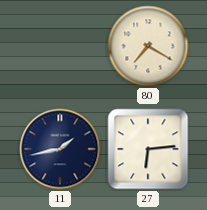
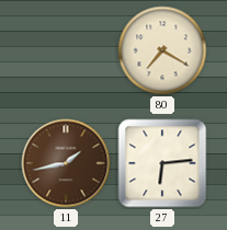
11 dial: navy -> brown (66, 163)
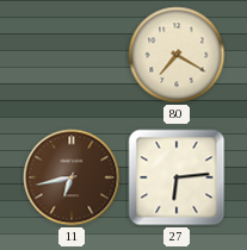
11: 1:43 -> 6:43 (72, 177)
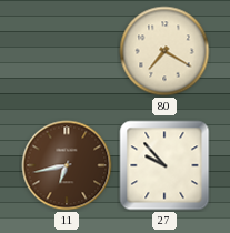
27: 6:14 -> 9:53 (164, 165)
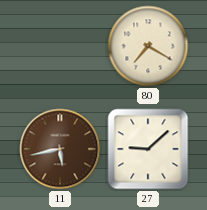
11: 6:43 -> 5:43 (60, 149)
27: 9:53 -> 9:08 (148, 149)
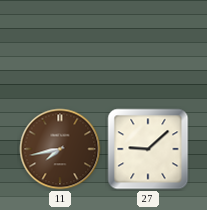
80: 7:20 -> none (148, 46)
11: 5:43 -> 7:43 (60, 149)
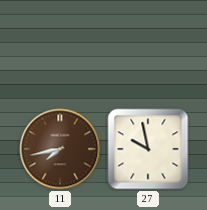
27: 9:08 -> 9:58 (148, 149)
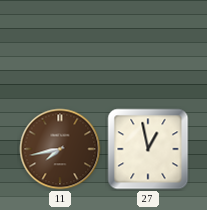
27: 9:58 -> 12:58 (148, 149)
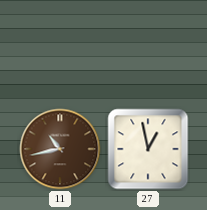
11: 7:43 -> 10:43 (60, 149)
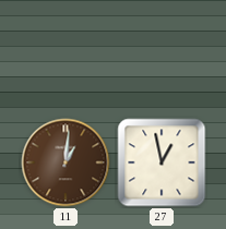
11: 10:43 -> 1:01 (66, 162)
